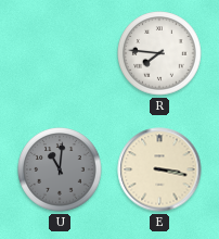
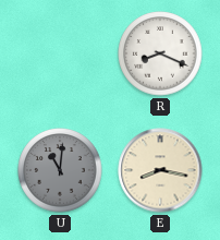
R: 7:46 -> 8:19 (160, 53)
E: 3:17 -> 8:17 (160, 170)
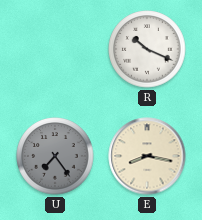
R: 8:19 -> 10:19 (147, 49)
U: 11:01 -> 7:24 (55, 156)
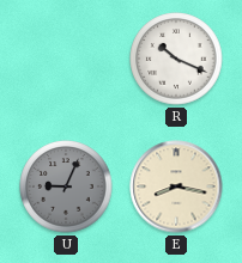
U: 7:24 -> 9:04 (66, 186)
